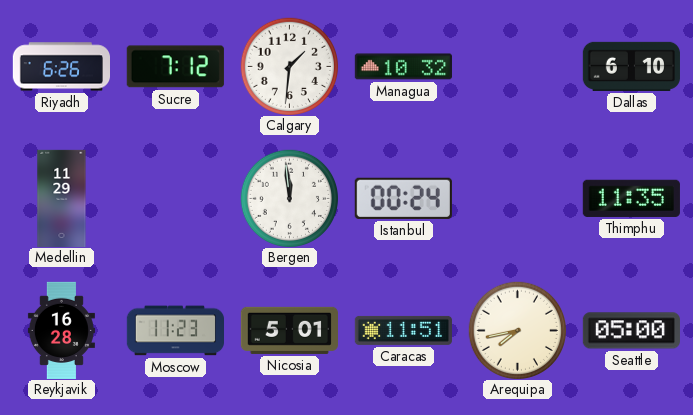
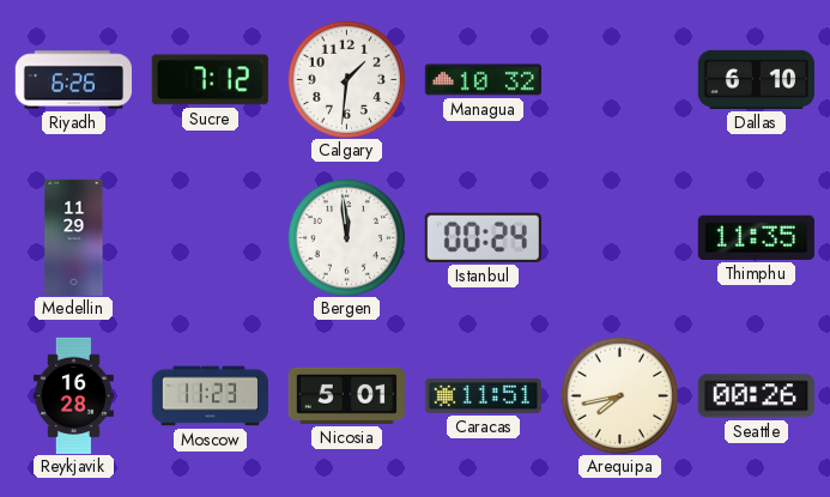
Seattle: 05:00 -> 00:26 (756, 396)
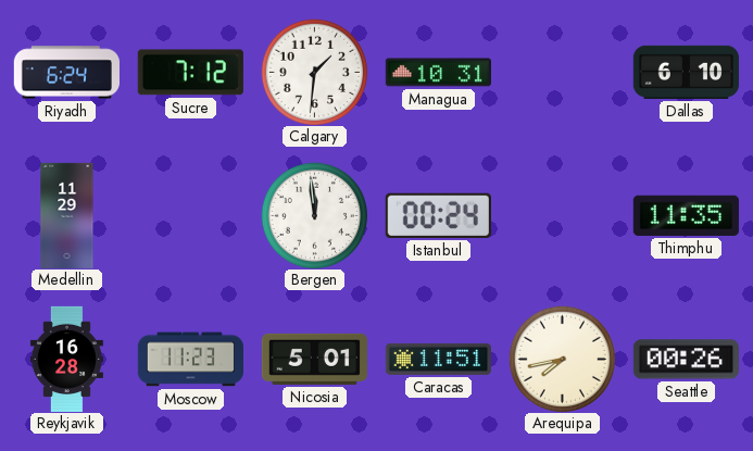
Riyadh: 6:26 -> 6:24 (66, 73)
Managua: 10:32 -> 10:31 (438, 73)
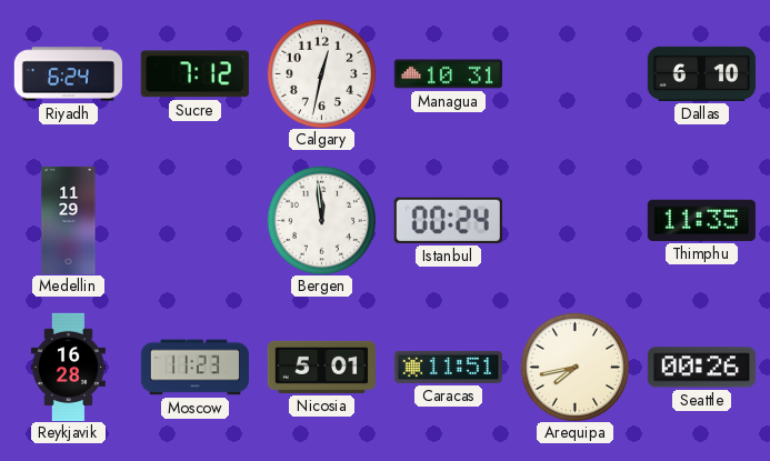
Calgary: 1:31 -> 12:32 (321, 73)
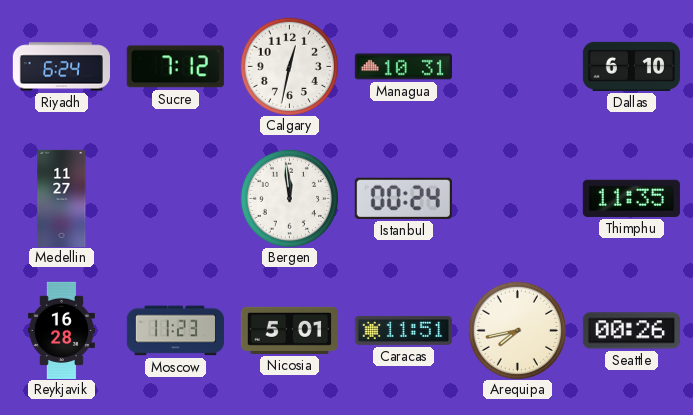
Medellin: 11:29 -> 11:27 (62, 198)
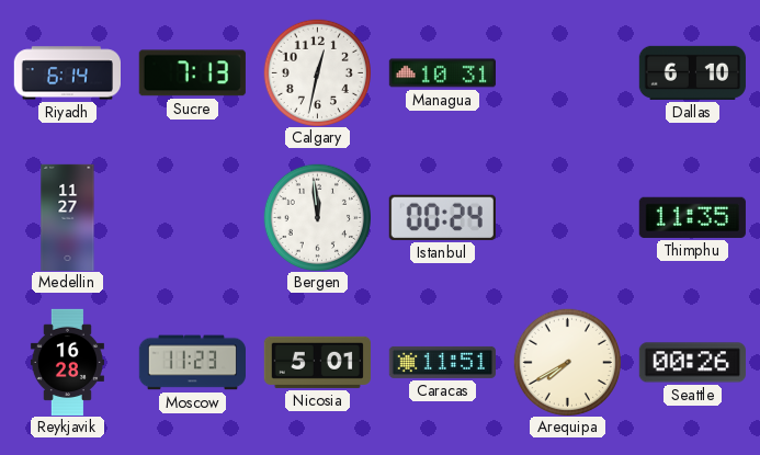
Riyadh: 6:24 -> 6:14 (67, 73)
Sucre: 7:12 -> 7:13 (192, 73)
Arequipa: 7:43 -> 7:40 (567, 362)
